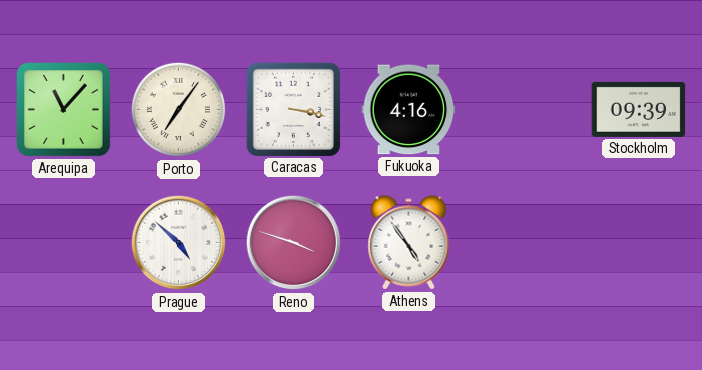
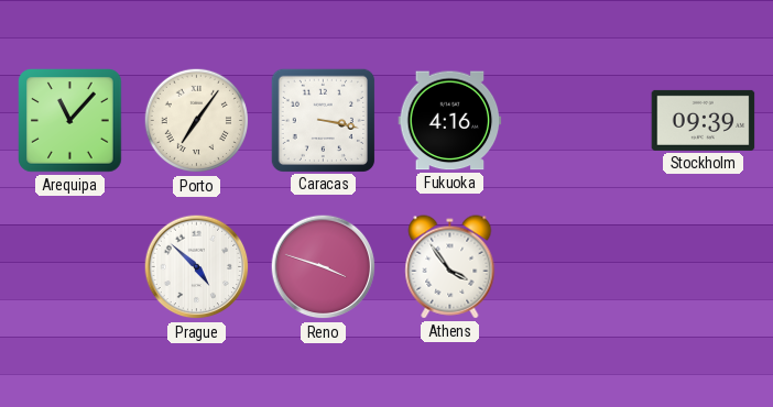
Athens: 4:54 -> 3:54 (450, 267)
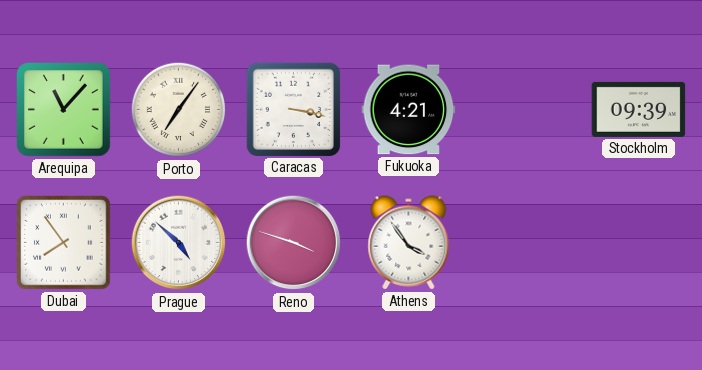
Fukuoka: 4:16 -> 4:21 (409, 110)
Dubai: none -> 7:54 (64, 243)
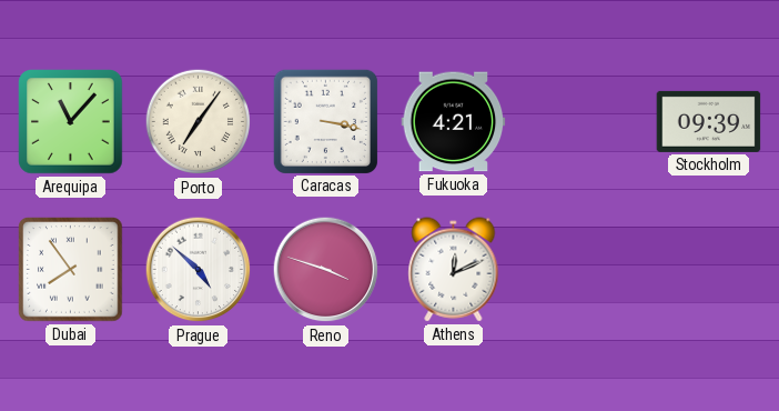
Athens: 3:54 -> 12:11 (454, 270)
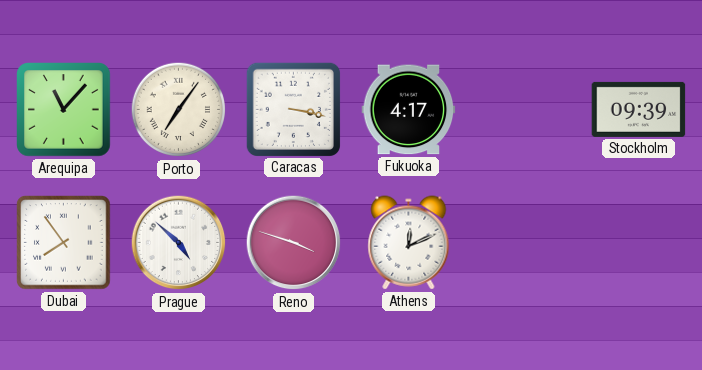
Fukuoka: 4:21 -> 4:17 (409, 110)
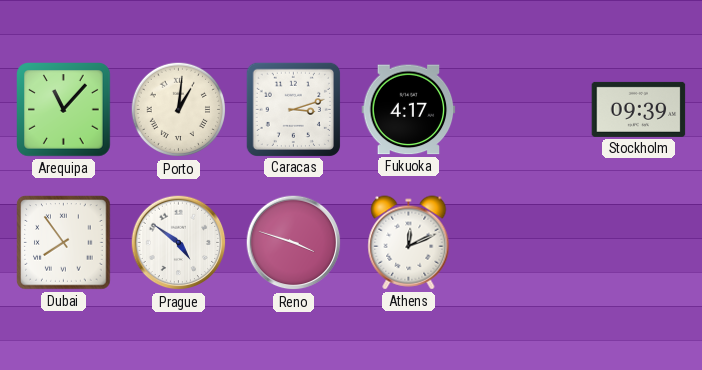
Porto: 7:06 -> 1:01 (179, 110)
Caracas: 3:17 -> 3:12 (293, 109)
Prague: 4:52 -> 4:51 (179, 243)
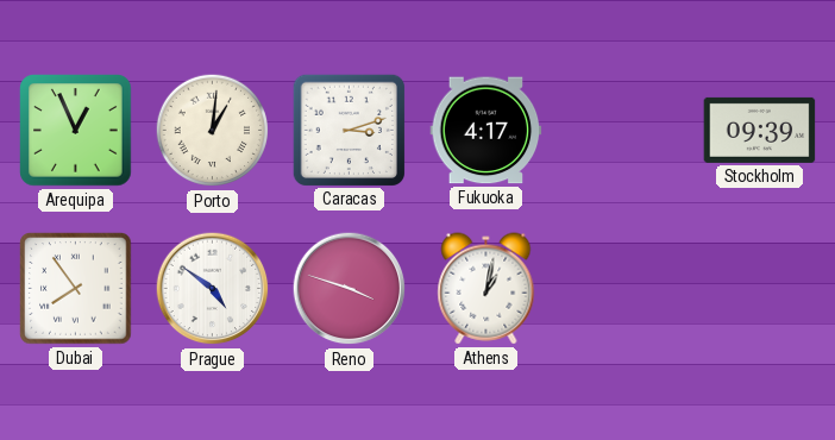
Arequipa: 11:07 -> 12:56 (76, 131)
Athens: 12:11 -> 1:02 (486, 289)
